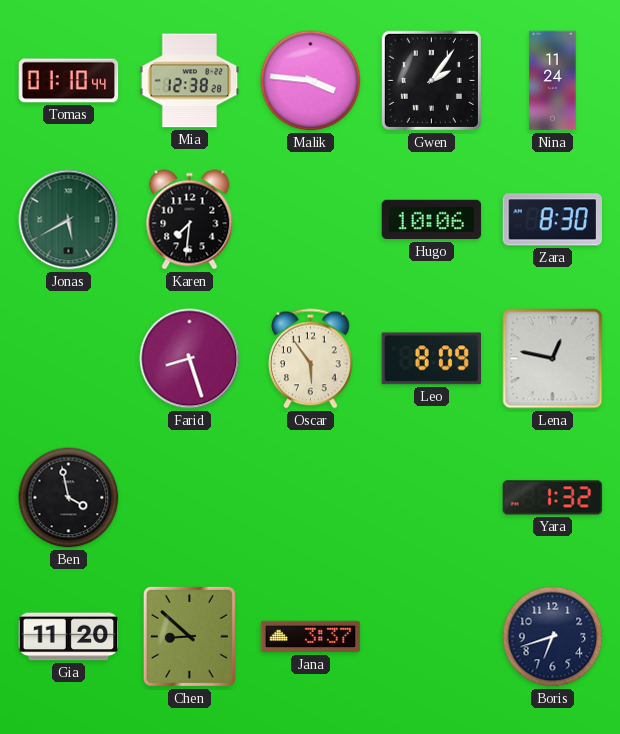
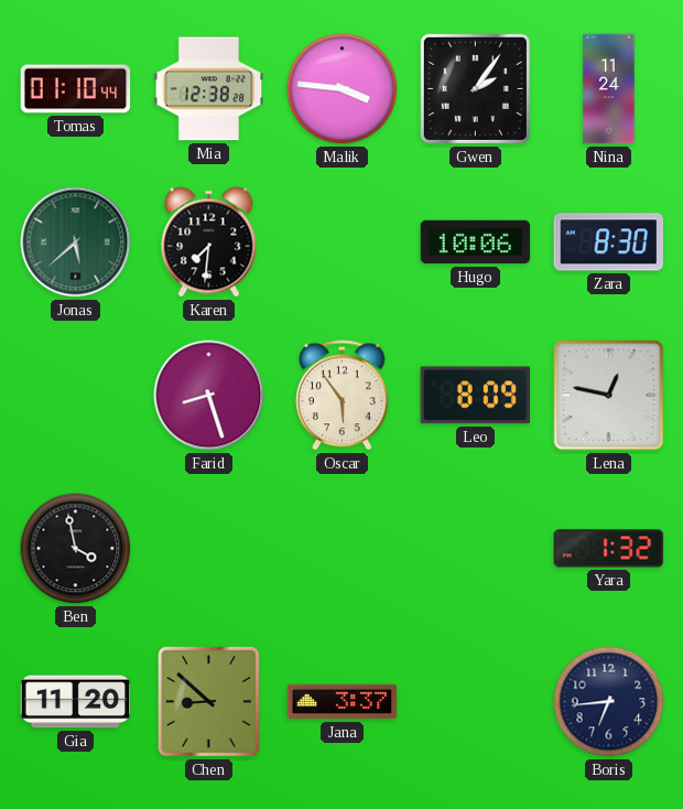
Jonas: 5:40 -> 5:38 (76, 242)
Boris: 6:42 -> 6:44 (609, 702)
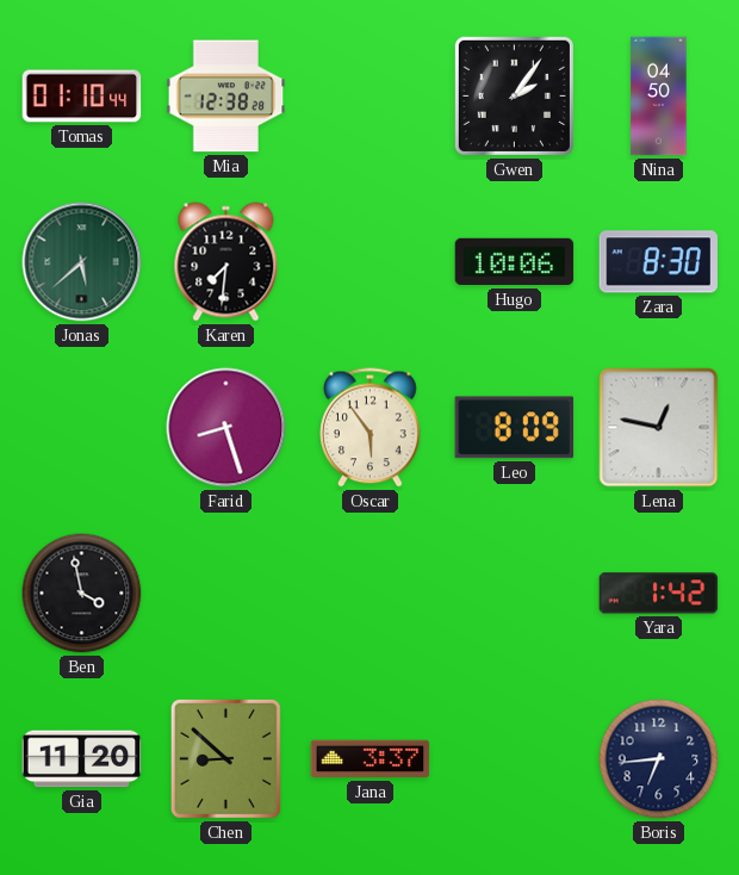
Malik: 3:46 -> none (343, 89)
Nina: 11:24 -> 04:50 (659, 97)
Yara: 1:32 -> 1:42 (659, 594)
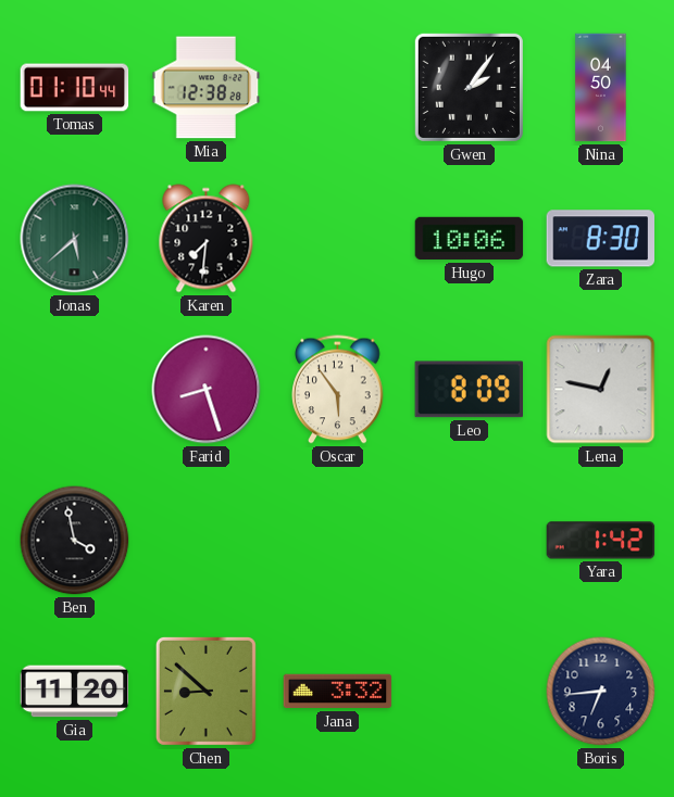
Jana: 3:37 -> 3:32 (338, 692)
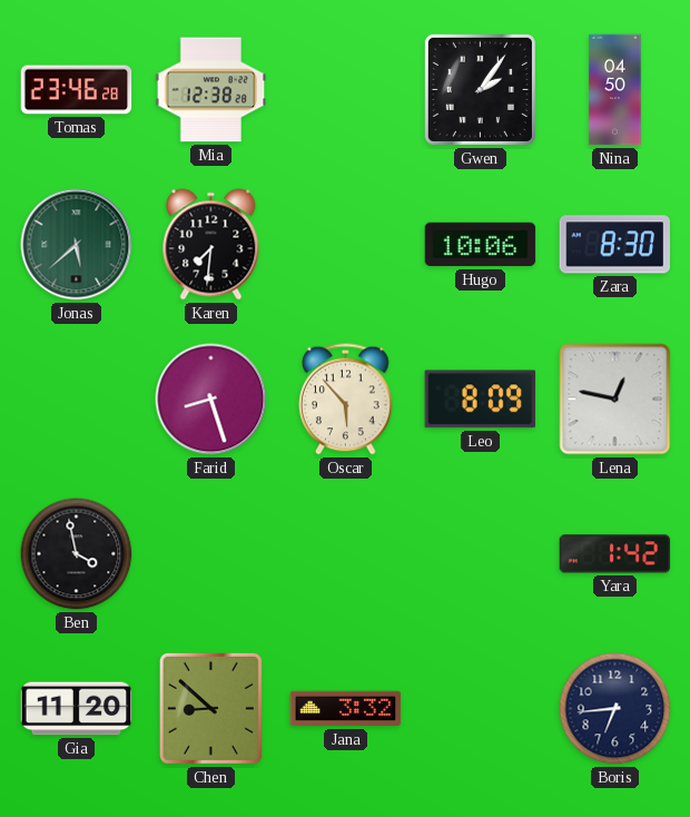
Tomas: 01:10 -> 23:46 (77, 90)
Oscar: 5:54 -> 5:53 (346, 400)
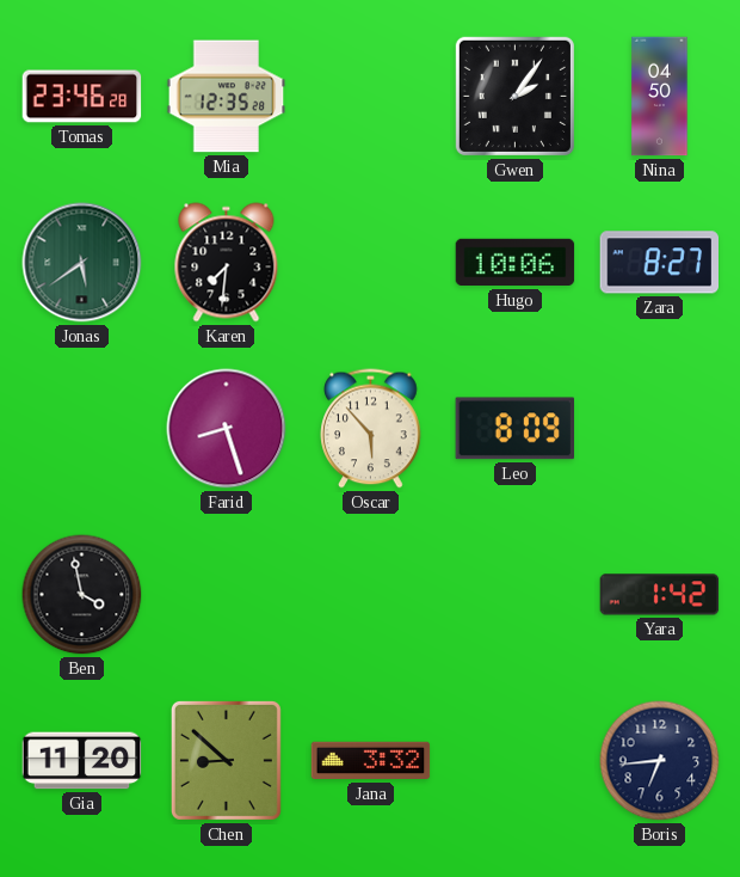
Mia: 12:38 -> 12:35 (227, 97)
Jonas: 5:38 -> 5:39 (82, 263)
Zara: 8:30 -> 8:27 (660, 263)
Lena: 12:47 -> none (615, 400)
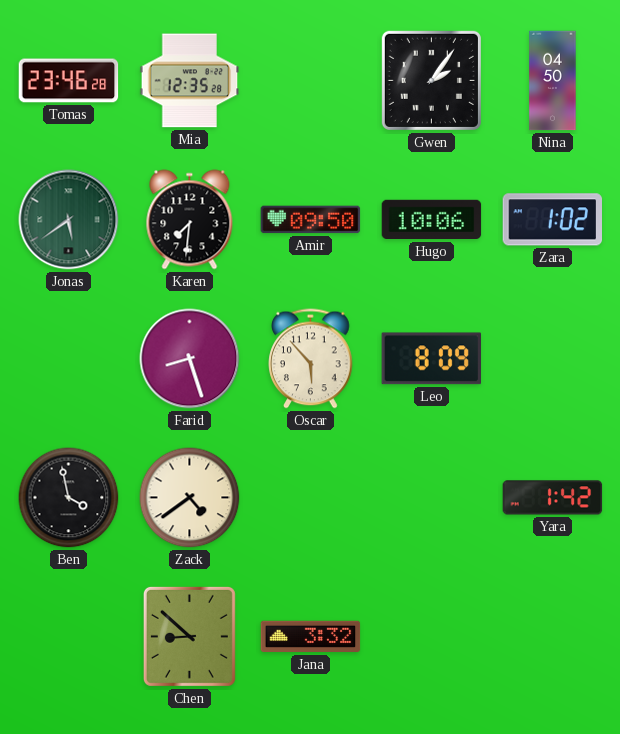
Amir: none -> 09:50 (311, 220)
Zara: 8:27 -> 1:02 (553, 220)
Zack: none -> 4:39 (190, 498)
Gia: 11:20 -> none (82, 761)
Boris: 6:44 -> none (660, 761)
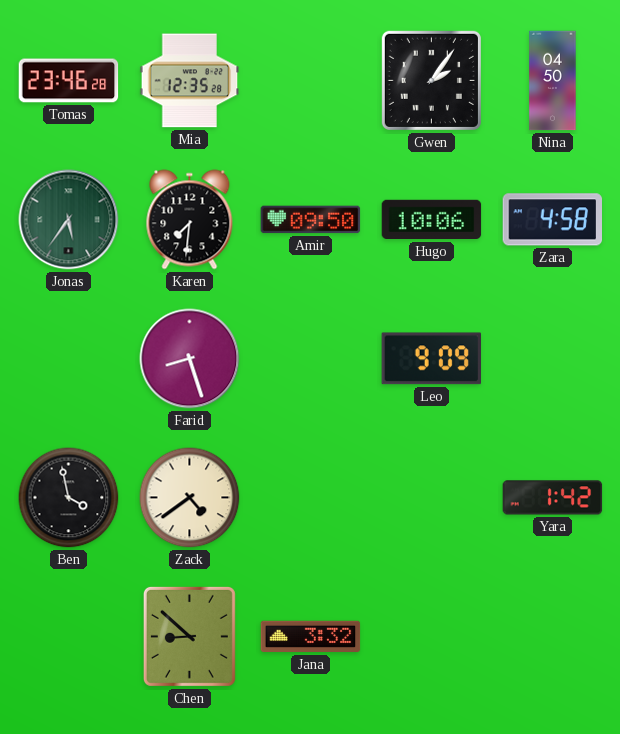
Jonas: 5:39 -> 5:36 (69, 220)
Zara: 1:02 -> 4:58 (553, 220)
Oscar: 5:53 -> none (311, 359)
Leo: 8:09 -> 9:09 (431, 359)
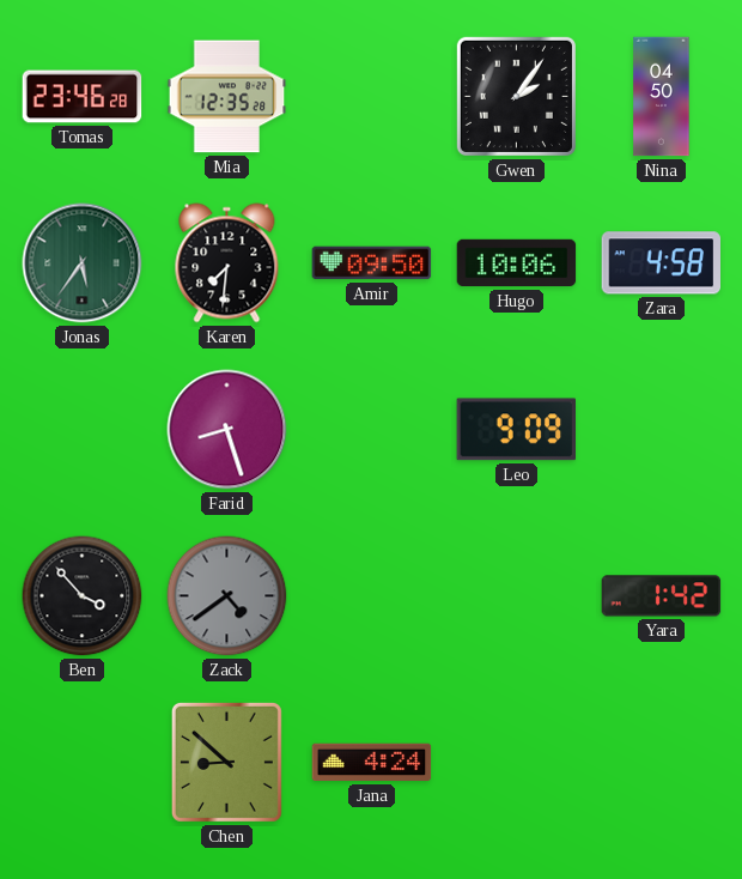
Ben: 3:58 -> 3:53 (83, 596)
Zack dial: cream -> grey (227, 596)
Jana: 3:32 -> 4:24 (372, 763)
